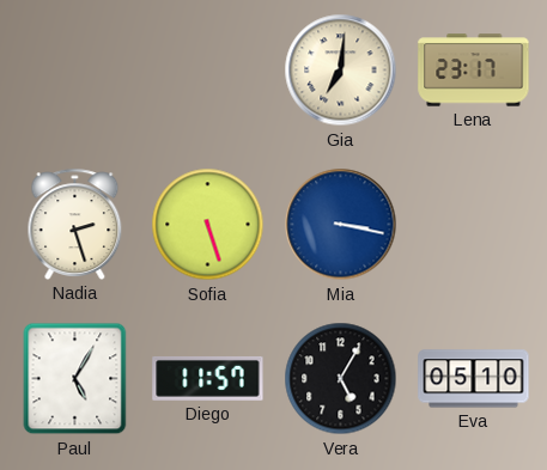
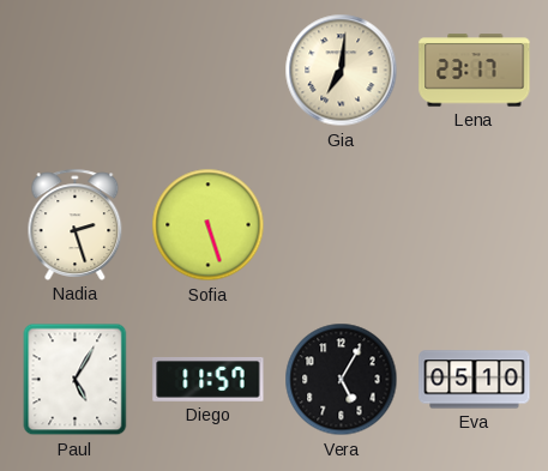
Mia: 3:17 -> none (341, 225)
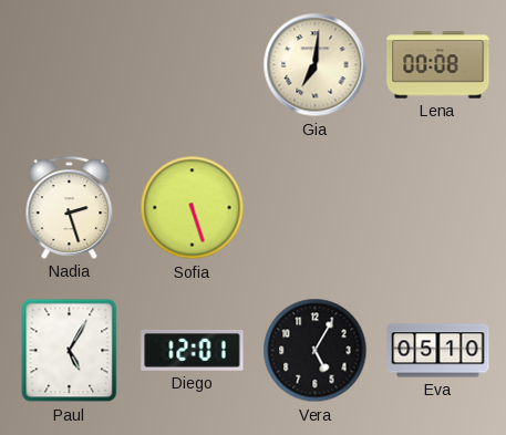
Lena: 23:17 -> 00:08 (438, 65)
Diego: 11:57 -> 12:01 (193, 350)
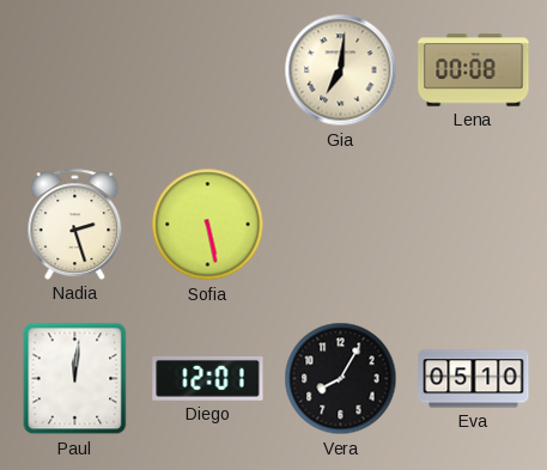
Sofia: 5:27 -> 5:28 (208, 225)
Paul: 5:05 -> 12:01 (75, 379)
Vera: 5:05 -> 8:05 (341, 379)
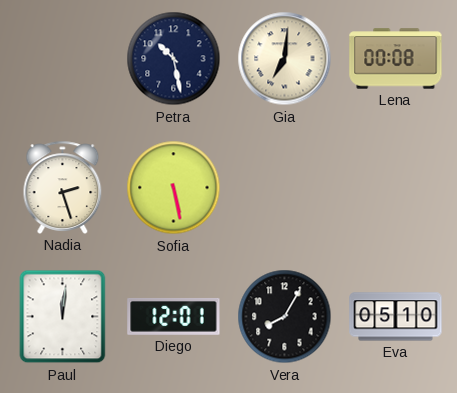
Petra: none -> 10:28 (174, 59)
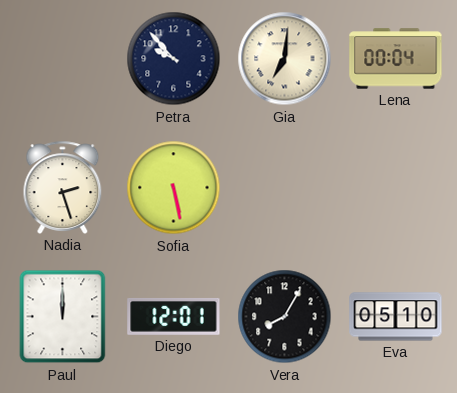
Petra: 10:28 -> 9:53 (174, 59)
Lena: 00:08 -> 00:04 (396, 59)
Paul: 12:01 -> 12:00 (63, 317)
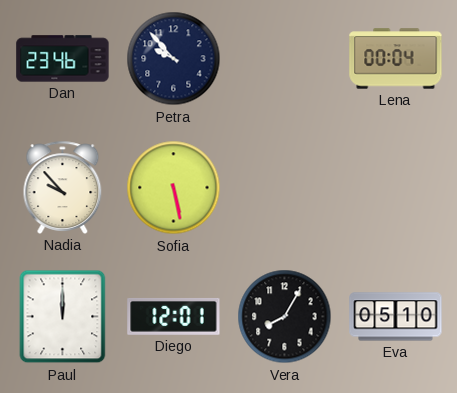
Dan: none -> 23:46 (63, 59)
Gia: 7:01 -> none (285, 59)
Nadia: 2:27 -> 9:53 (63, 187)
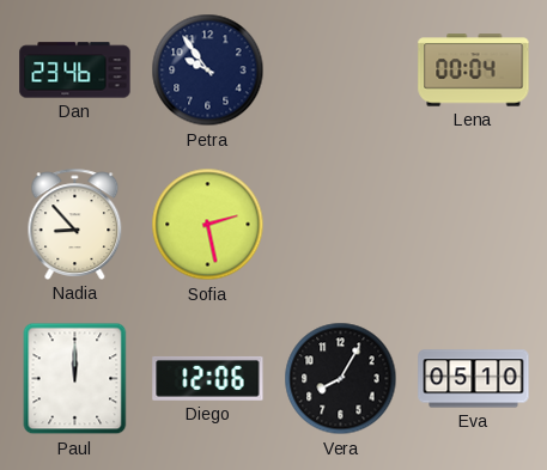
Petra: 9:53 -> 9:54 (208, 71)
Nadia: 9:53 -> 8:53 (75, 224)
Sofia: 5:28 -> 2:28 (208, 225)
Diego: 12:01 -> 12:06 (208, 378)
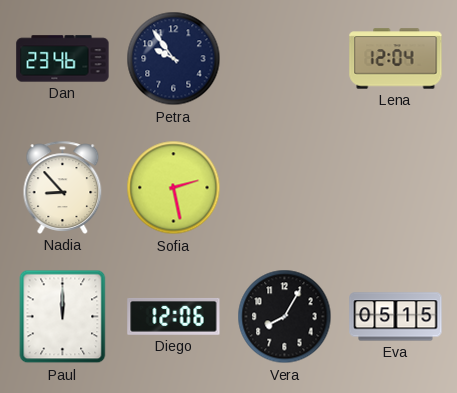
Lena: 00:04 -> 12:04 (396, 59)
Eva: 05:10 -> 05:15 (396, 317)
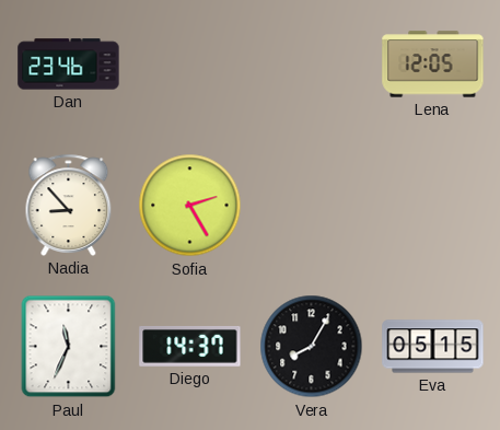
Petra: 9:54 -> none (174, 59)
Lena: 12:04 -> 12:05 (433, 65)
Sofia: 2:28 -> 2:25 (190, 206)
Paul: 12:00 -> 11:34 (69, 347)
Diego: 12:06 -> 14:37 (190, 346)
